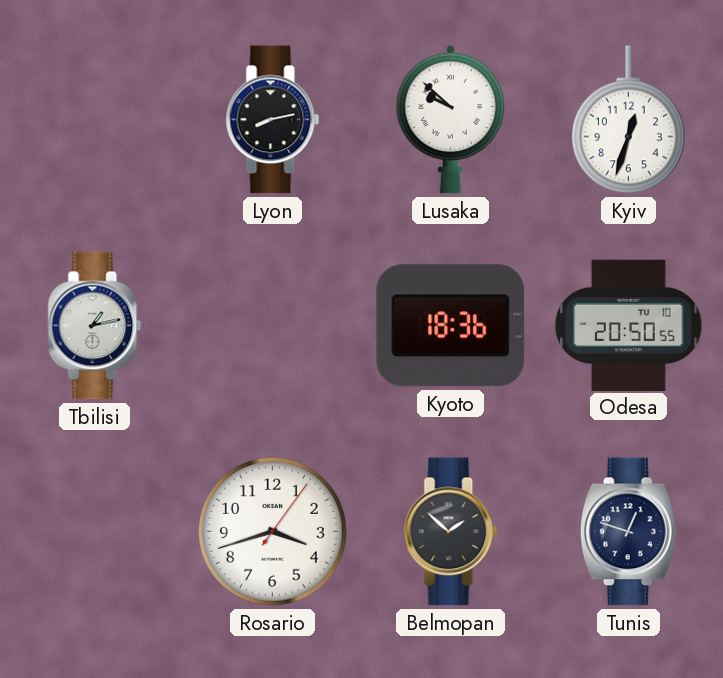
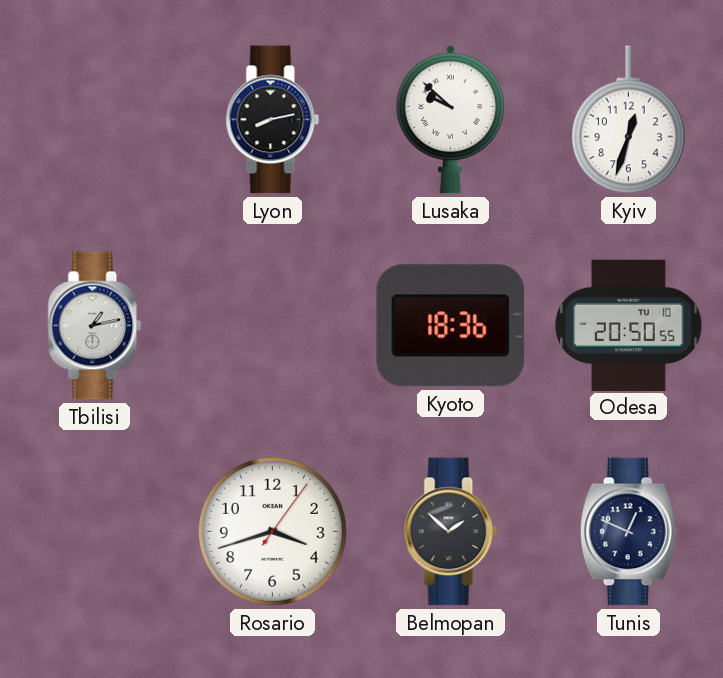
Tunis: 12:48 -> 12:49 (628, 532)
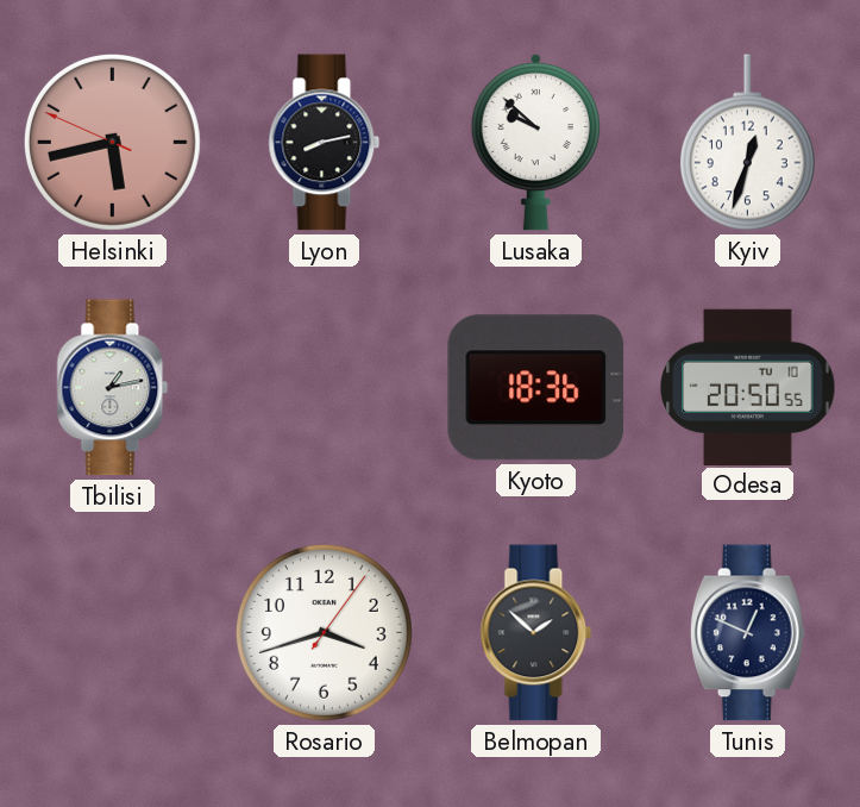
Helsinki: none -> 5:42 (112, 142)
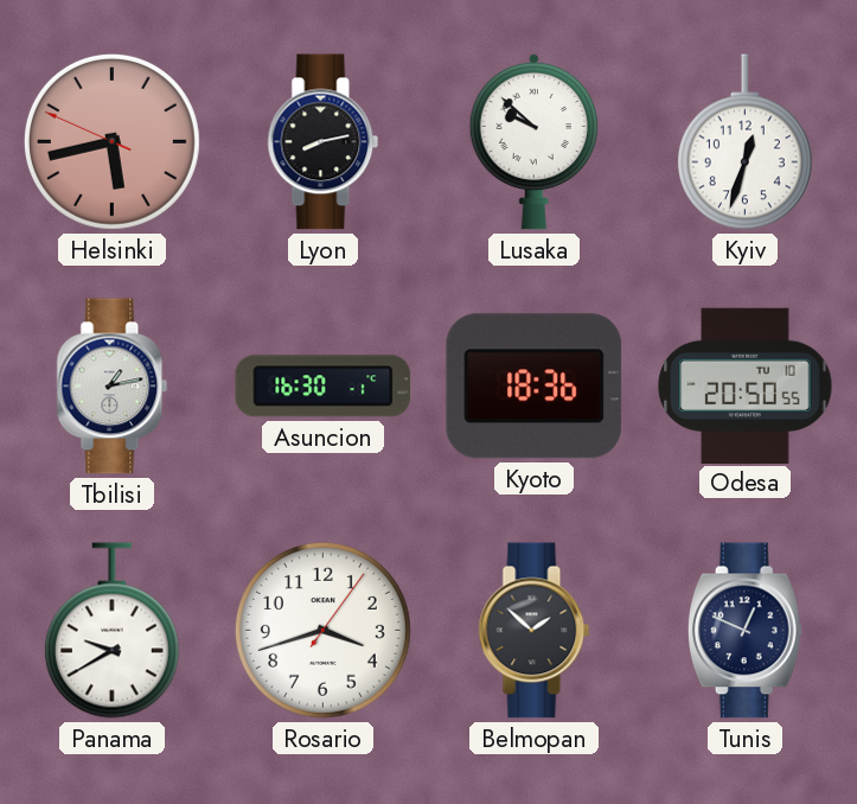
Asuncion: none -> 16:30 (324, 387)
Panama: none -> 9:40 (111, 631)
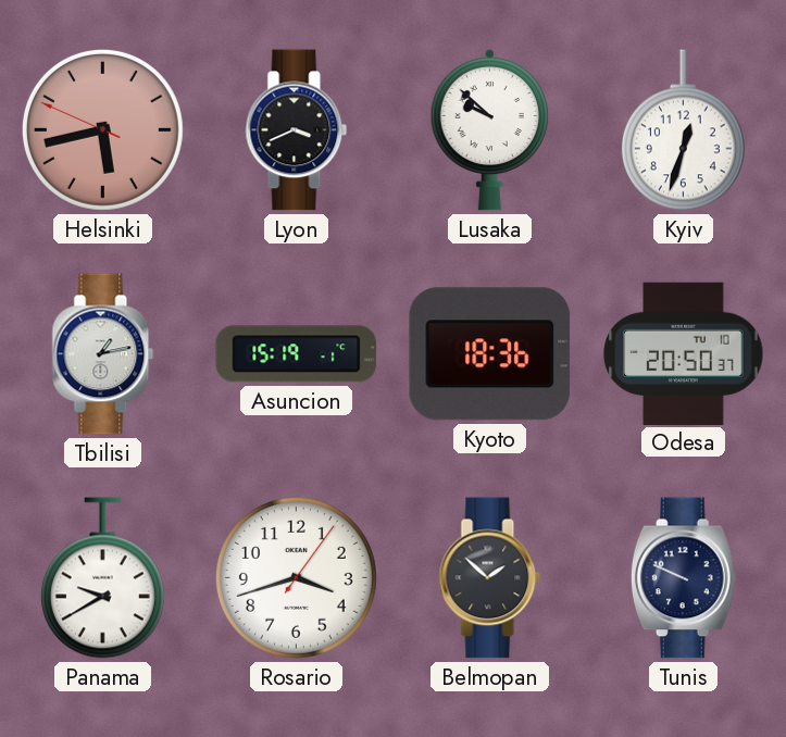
Lyon: 8:13 -> 3:41 (297, 130)
Asuncion: 16:30 -> 15:19 (297, 354)
Odesa: 20:50:55 -> 20:50:37 (684, 353)
Tunis: 12:49 -> 9:49 (683, 578)
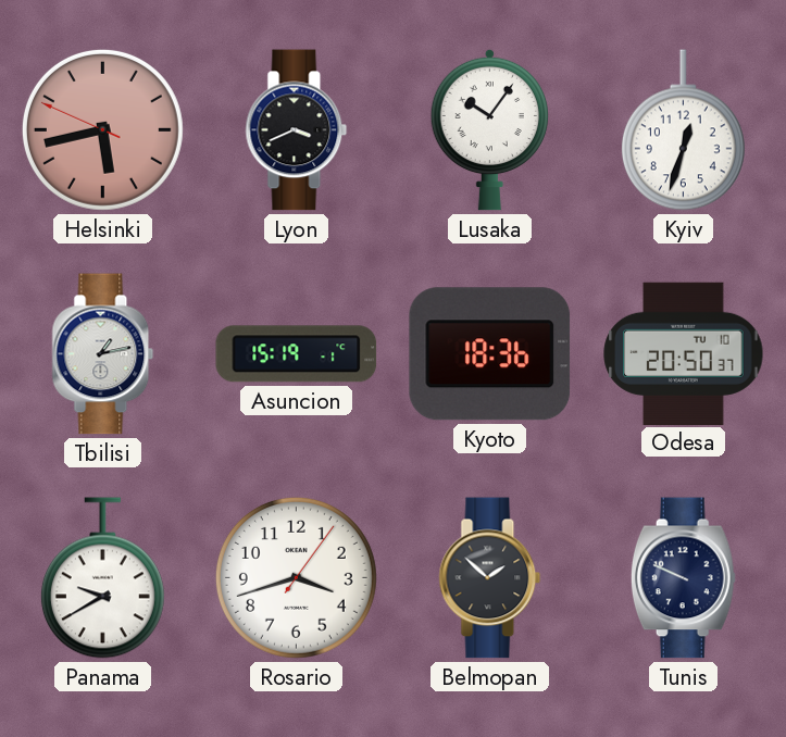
Lusaka: 9:52 -> 10:06 (489, 129)
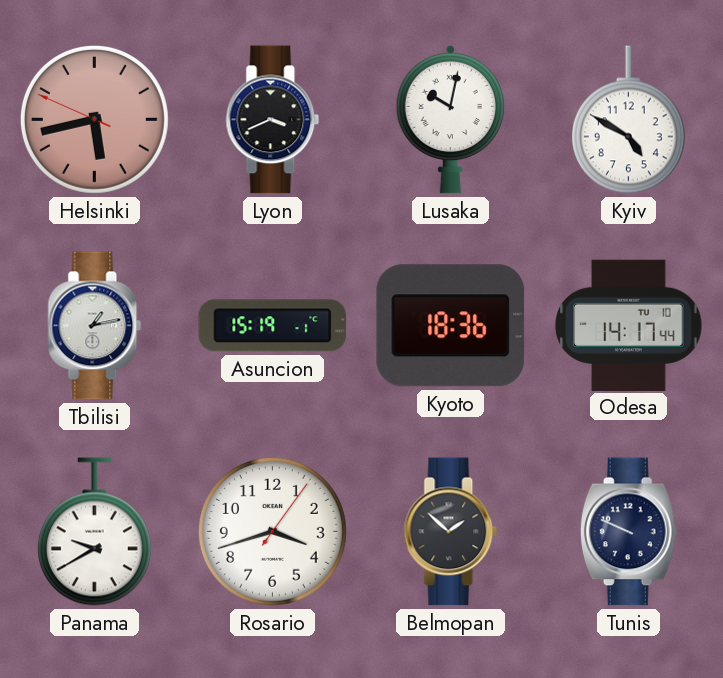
Lusaka: 10:06 -> 10:02 (450, 119)
Kyiv: 12:33 -> 4:50 (628, 120)
Odesa: 20:50 -> 14:17 (629, 325)
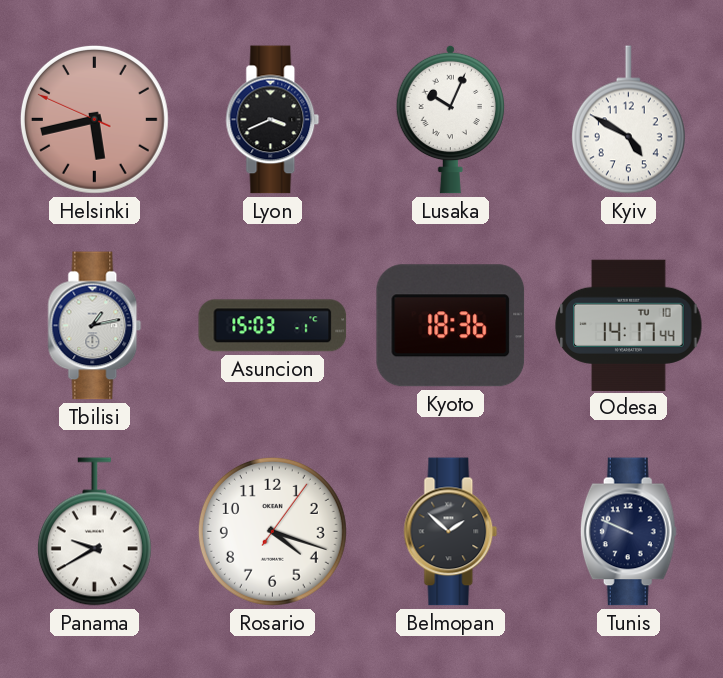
Lusaka: 10:02 -> 10:04 (450, 119)
Asuncion: 15:19 -> 15:03 (273, 326)
Rosario: 3:42 -> 4:18 (272, 531)
